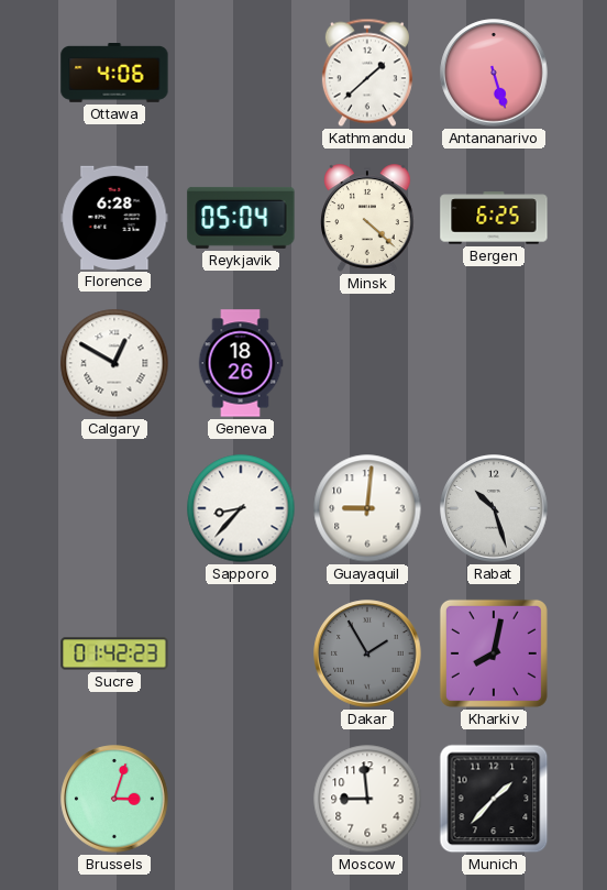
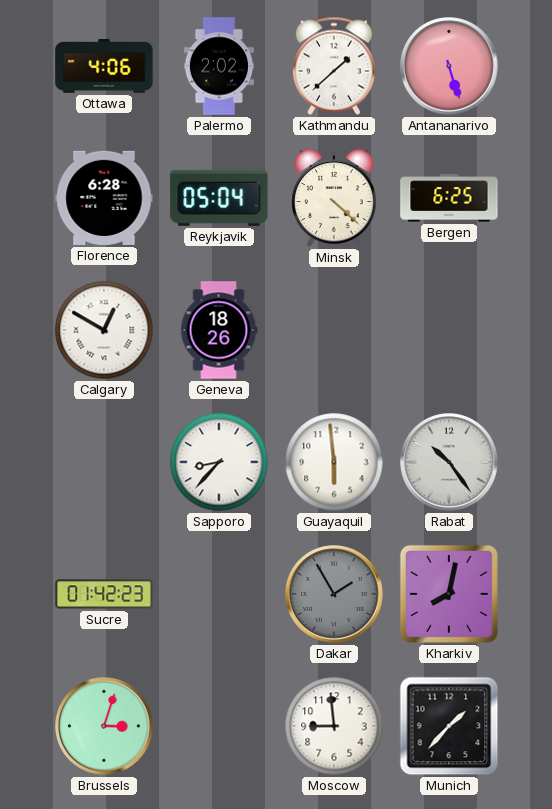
Palermo: none -> 2:02 (218, 66)
Guayaquil: 9:01 -> 5:59 (334, 462)
Rabat: 10:27 -> 10:24 (449, 462)
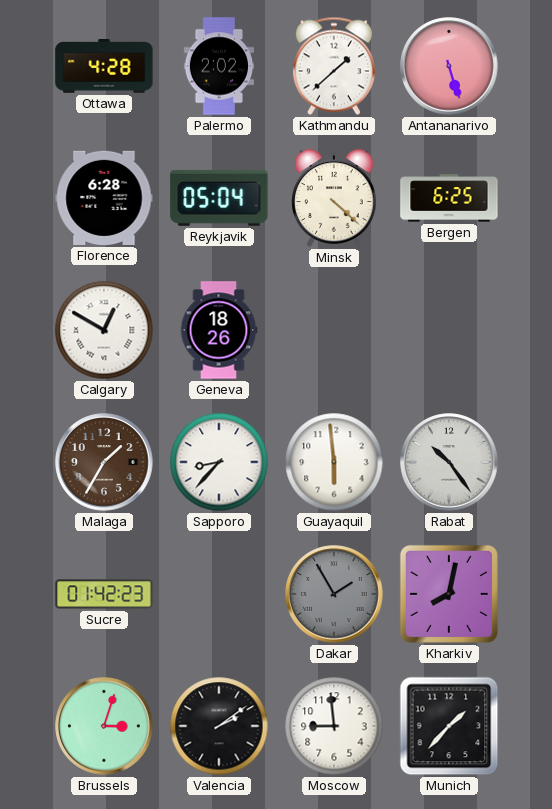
Ottawa: 4:06 -> 4:28 (104, 67)
Malaga: none -> 1:35 (104, 462)
Valencia: none -> 2:09 (219, 726)
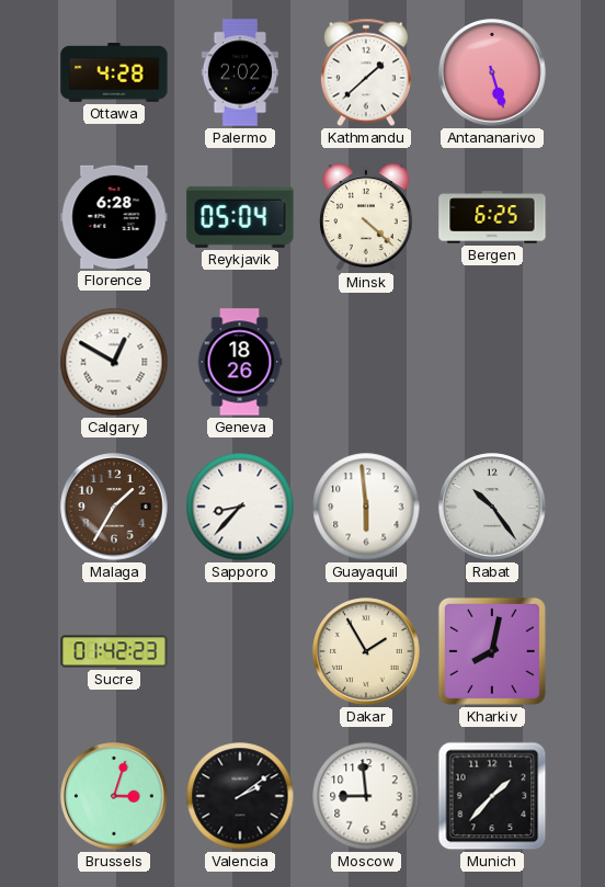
Dakar dial: grey -> cream (366, 651)
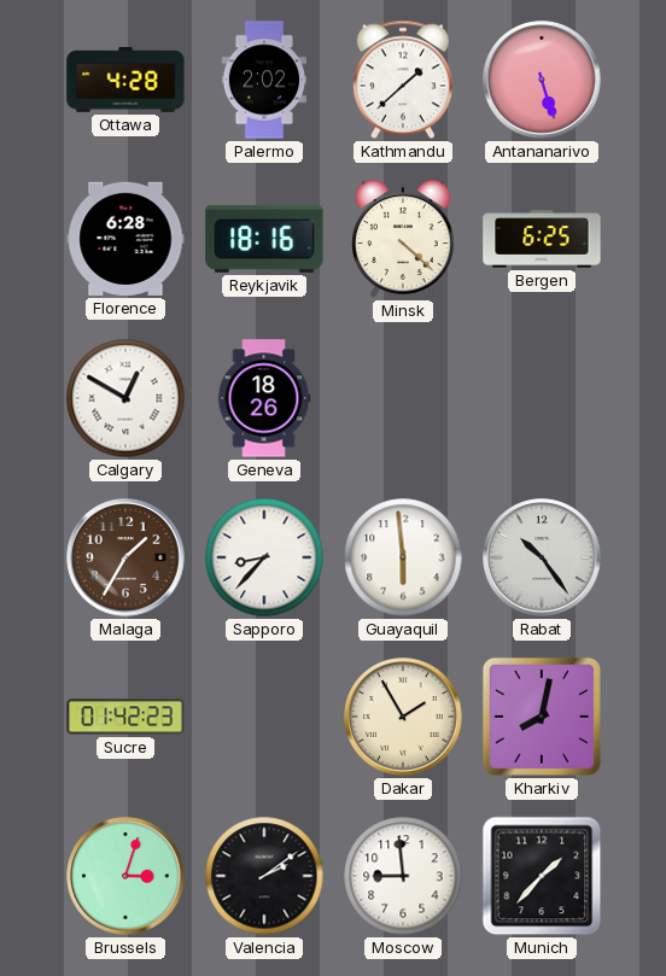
Reykjavik: 05:04 -> 18:16 (264, 239)
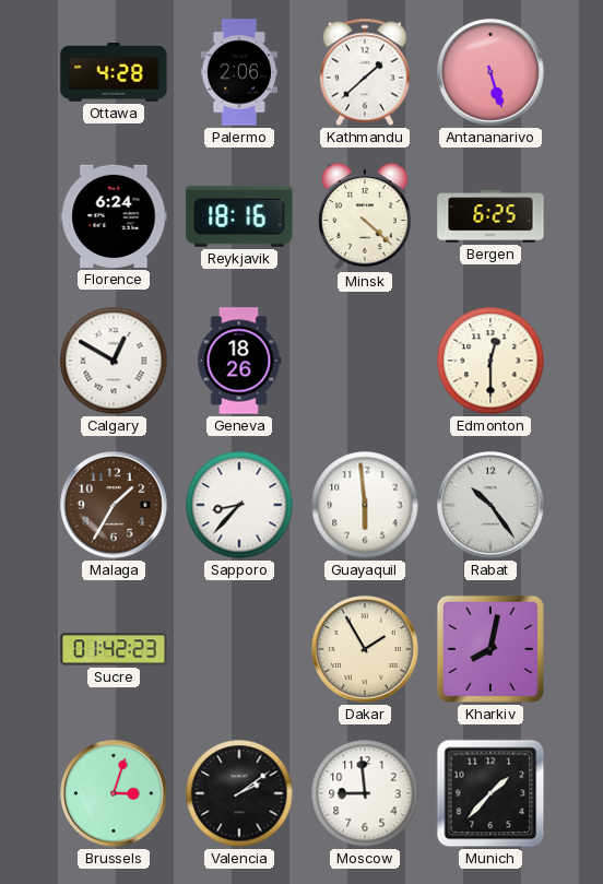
Palermo: 2:02 -> 2:06 (238, 72)
Florence: 6:28 -> 6:24 (114, 216)
Edmonton: none -> 12:30 (490, 361)
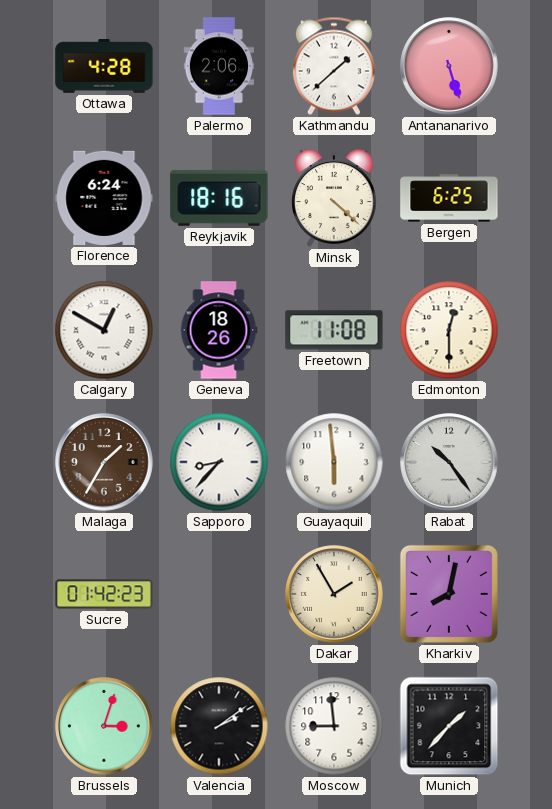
Freetown: none -> 11:08 (334, 330)
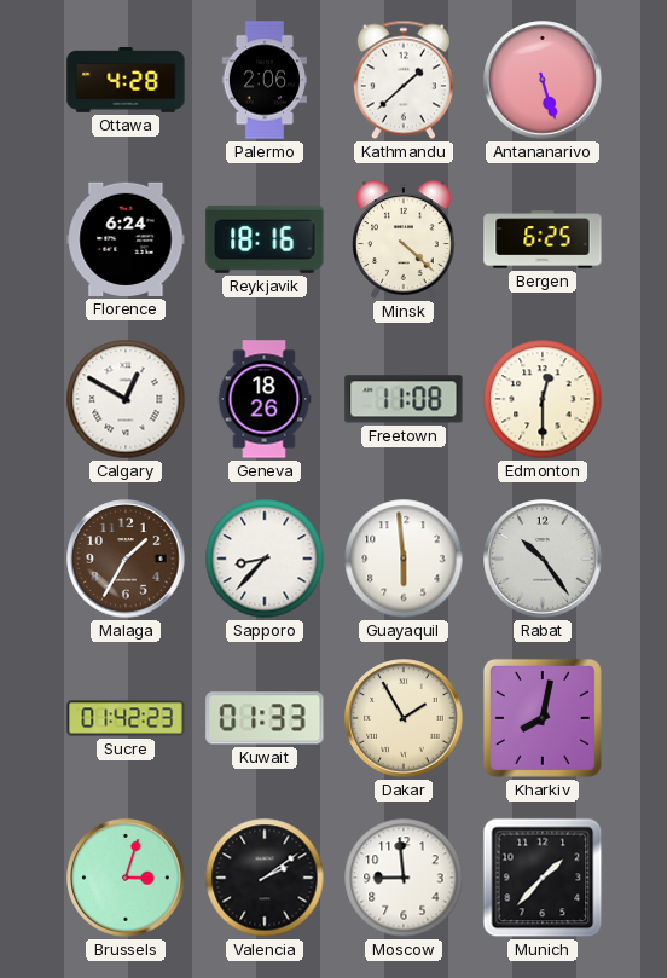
Kuwait: none -> 01:33 (265, 718)
